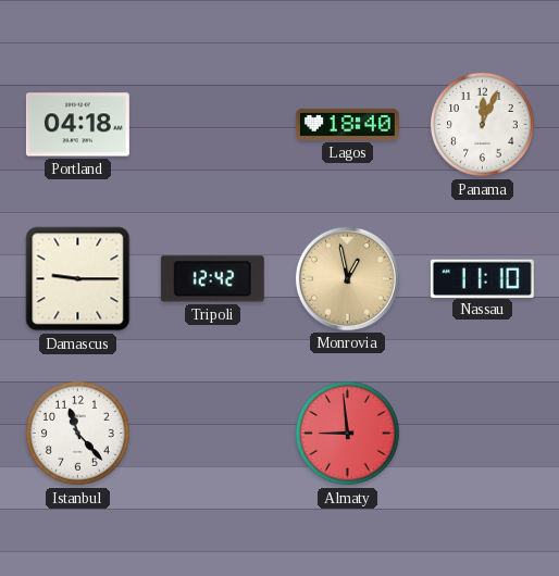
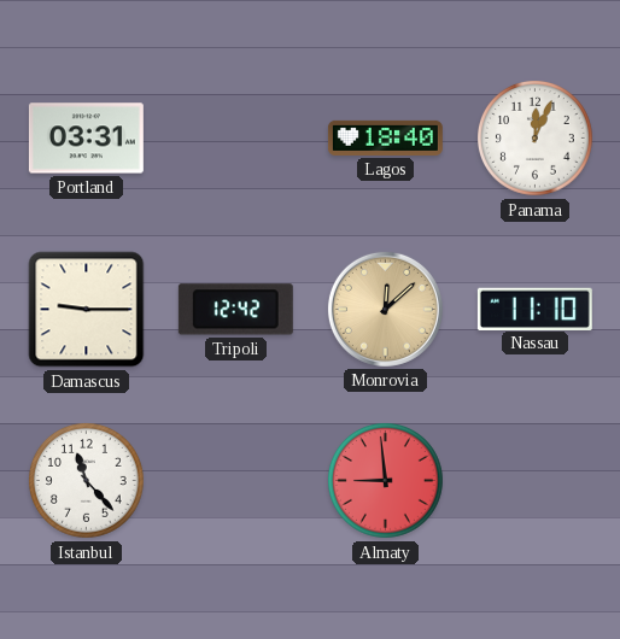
Portland: 04:18 -> 03:31 (86, 139)
Monrovia: 12:58 -> 12:08 (385, 309)
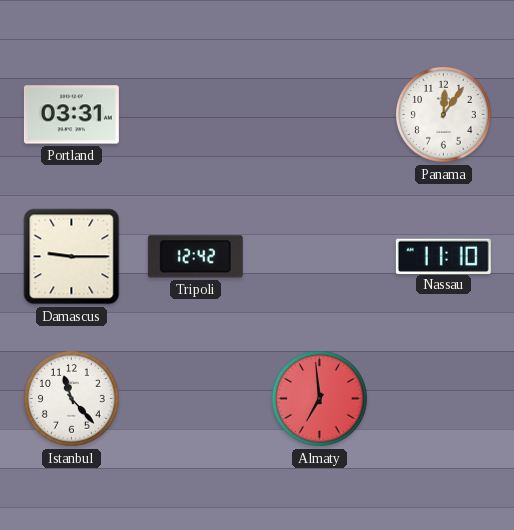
Lagos: 18:40 -> none (385, 137)
Panama: 12:04 -> 12:06 (444, 115)
Monrovia: 12:08 -> none (385, 309)
Almaty: 8:59 -> 6:59 (320, 399)
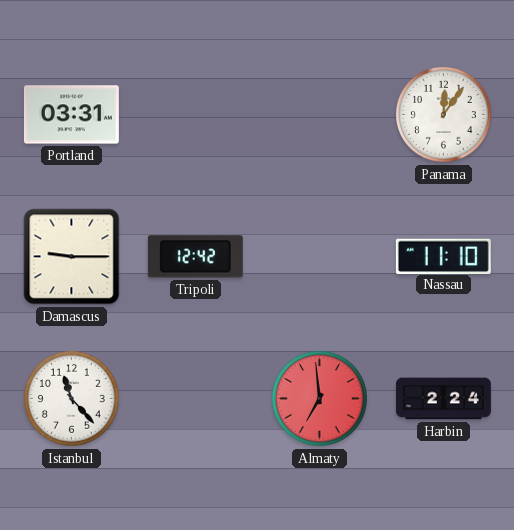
Harbin: none -> 2:24 (443, 399)
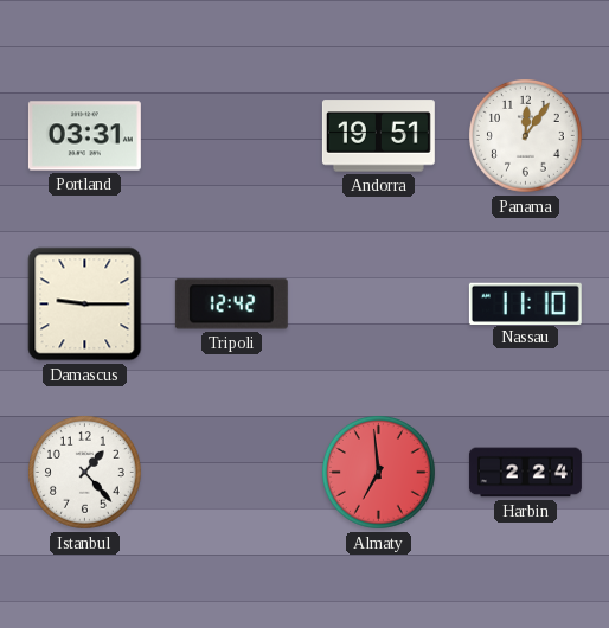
Andorra: none -> 19:51 (378, 136)
Istanbul: 11:23 -> 1:23 (85, 473)
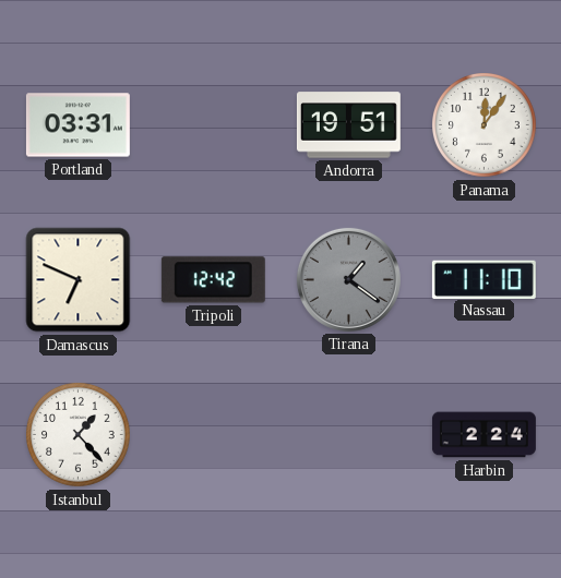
Damascus: 9:15 -> 6:49 (79, 280)
Tirana: none -> 1:21 (348, 279)
Almaty: 6:59 -> none (379, 473)
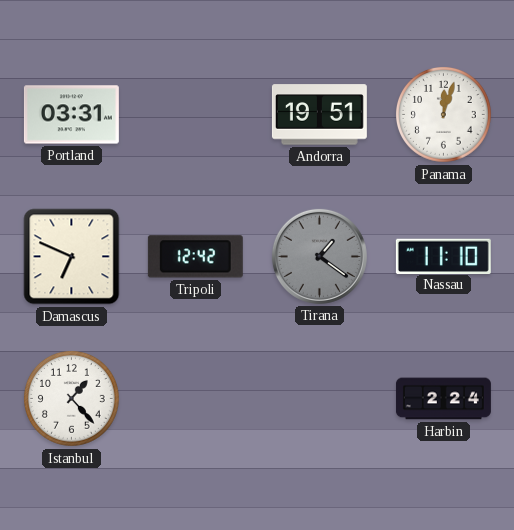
Panama: 12:06 -> 12:03 (444, 115)
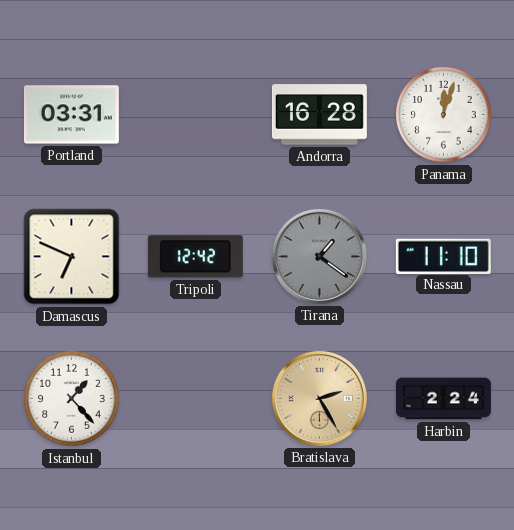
Andorra: 19:51 -> 16:28 (319, 115)
Bratislava: none -> 2:25 (319, 398)
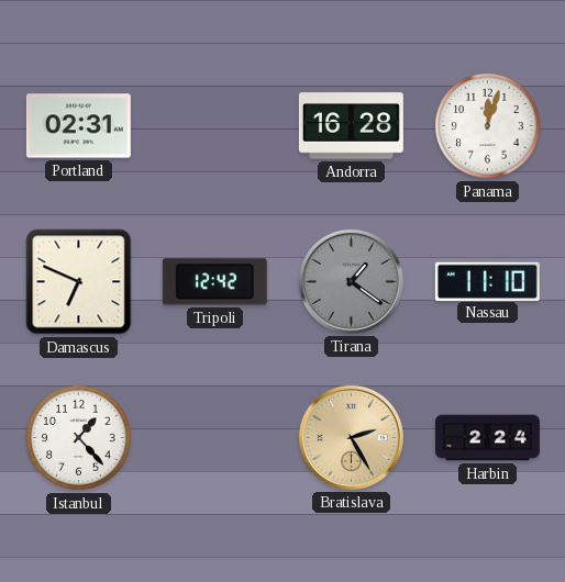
Portland: 03:31 -> 02:31 (78, 126)
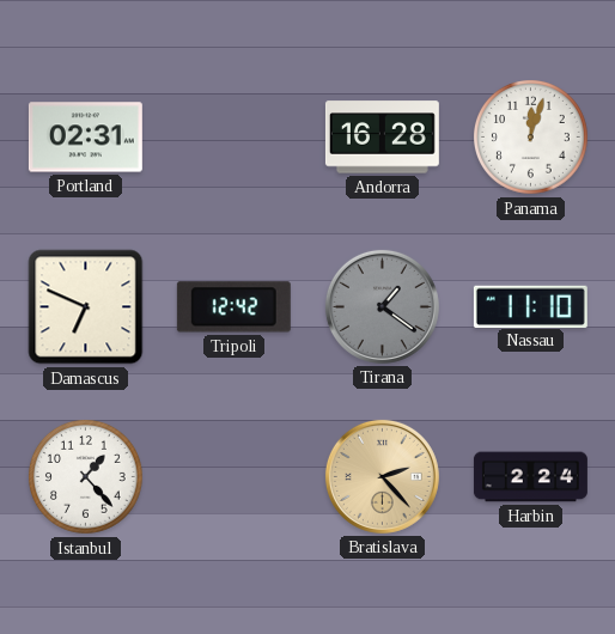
Bratislava: 2:25 -> 2:23 (382, 476)
